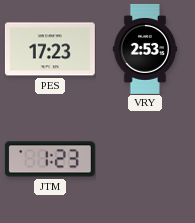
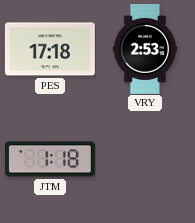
PES: 17:23 -> 17:18 (50, 49)
JTM: 1:23 -> 1:18 (50, 159)
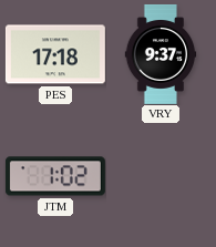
VRY: 2:53 -> 9:37 (161, 54)
JTM: 1:18 -> 1:02 (55, 176)
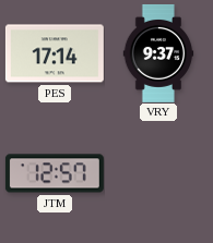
PES: 17:18 -> 17:14 (55, 53)
JTM: 1:02 -> 12:57 (55, 173)
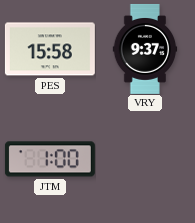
PES: 17:14 -> 15:58 (50, 49)
JTM: 12:57 -> 1:00 (50, 159)
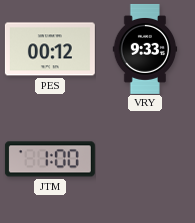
PES: 15:58 -> 00:12 (50, 49)
VRY: 9:37 -> 9:33 (145, 49)
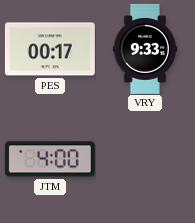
PES: 00:12 -> 00:17 (50, 49)
JTM: 1:00 -> 4:00 (50, 159)
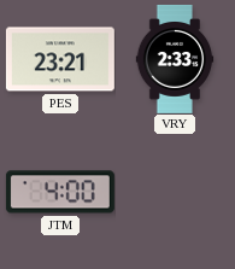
PES: 00:17 -> 23:21 (60, 59)
VRY: 9:33 -> 2:33 (175, 59)
